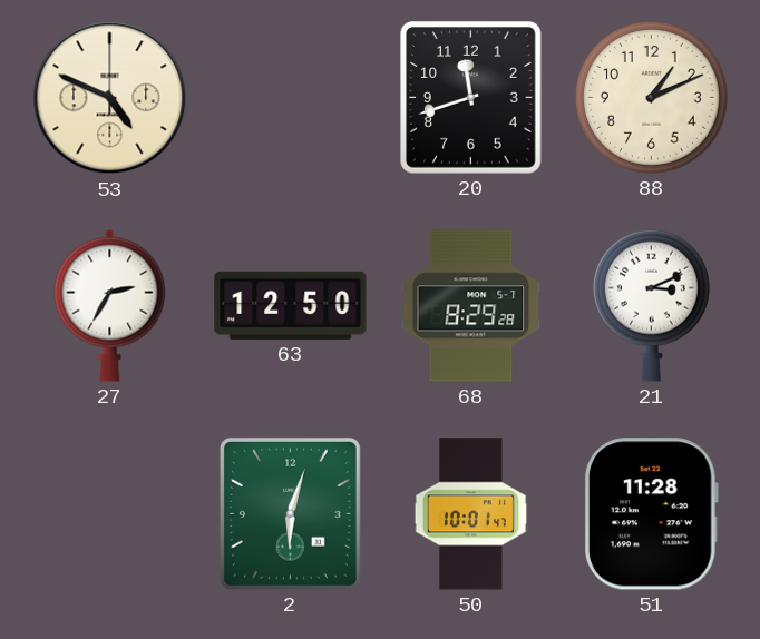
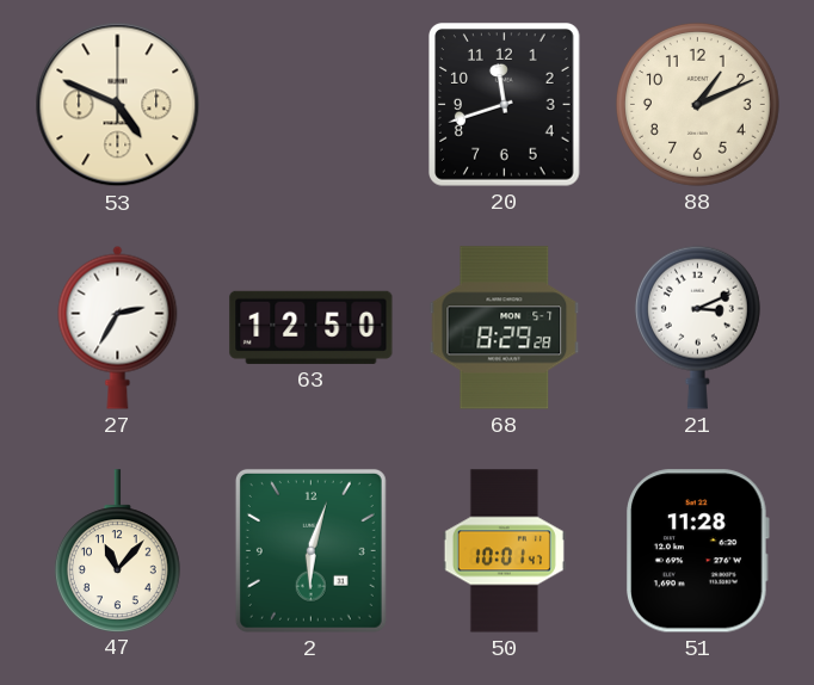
47: none -> 11:07 (117, 550)
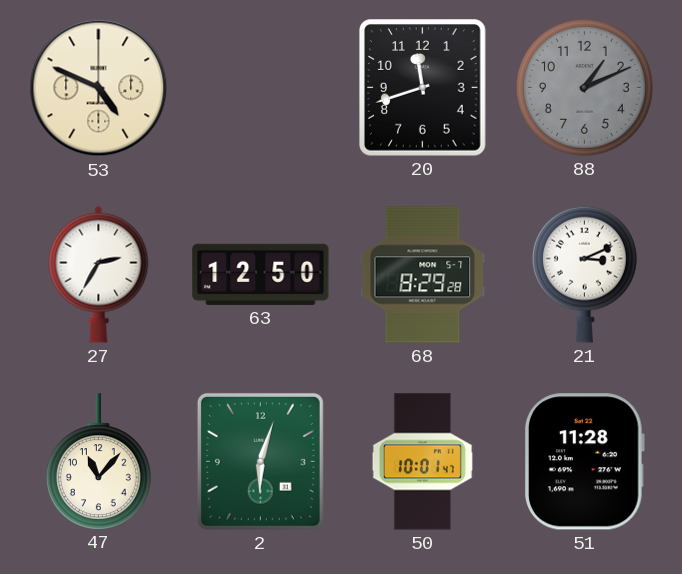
88 dial: cream -> grey (584, 87)
